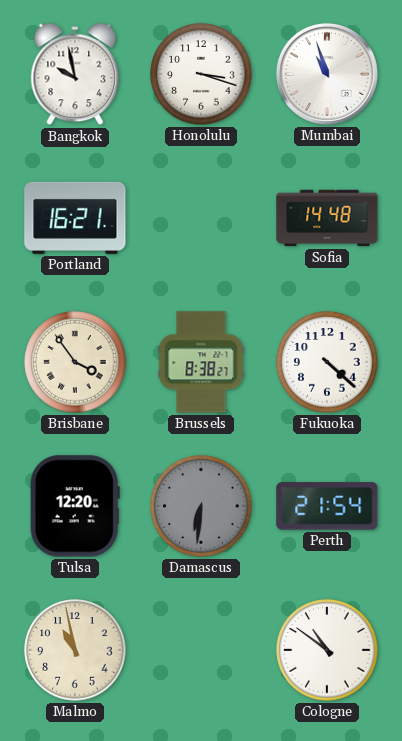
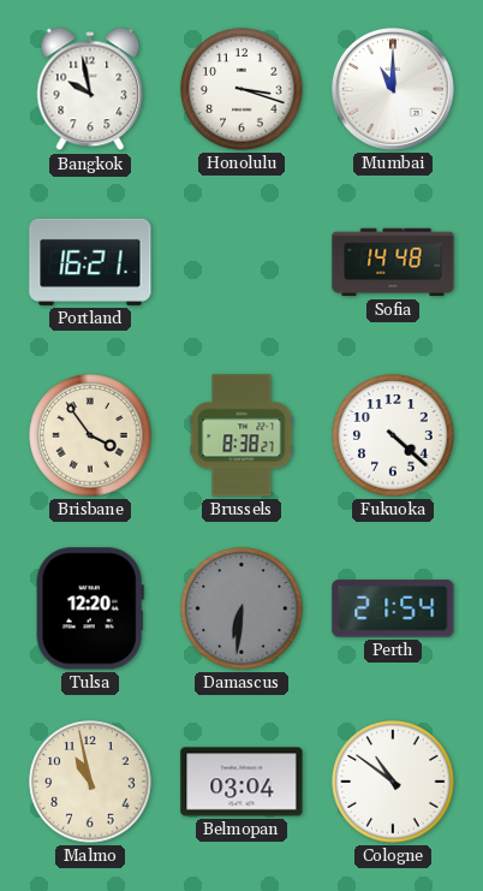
Mumbai: 10:57 -> 11:00 (393, 89)
Belmopan: none -> 03:04 (241, 782)
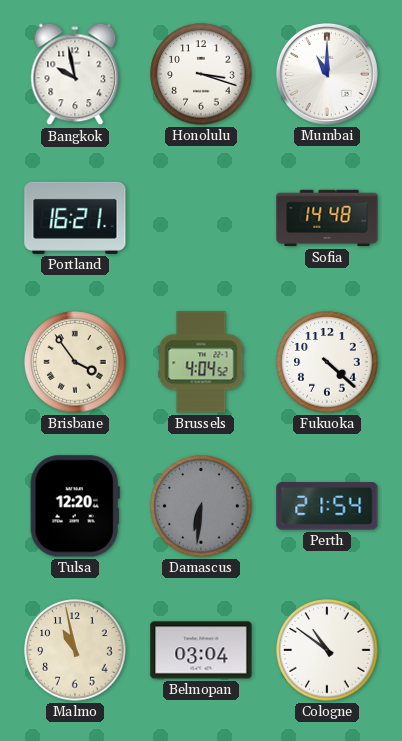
Brussels: 8:38 -> 4:04 (201, 362)
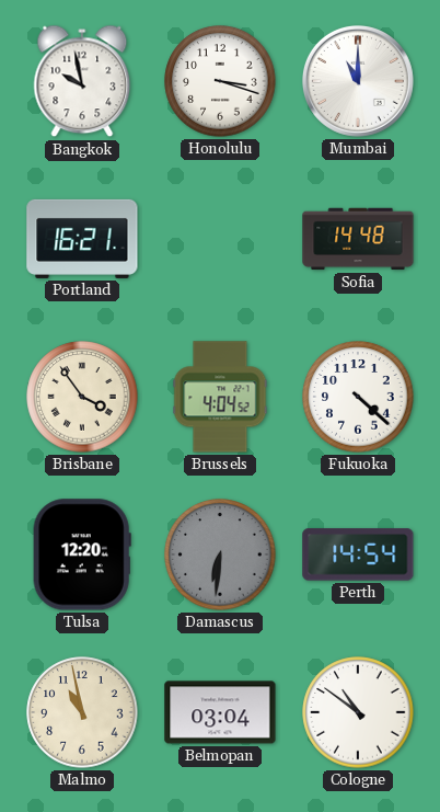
Perth: 21:54 -> 14:54 (358, 554)
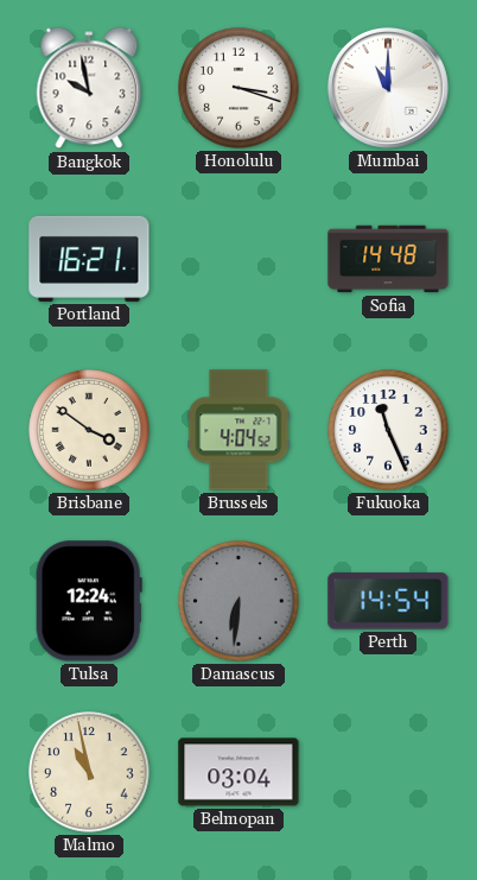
Brisbane: 3:54 -> 3:51 (89, 430)
Fukuoka: 4:22 -> 11:26 (388, 430)
Tulsa: 12:20 -> 12:24 (89, 601)
Cologne: 10:51 -> none (358, 712)
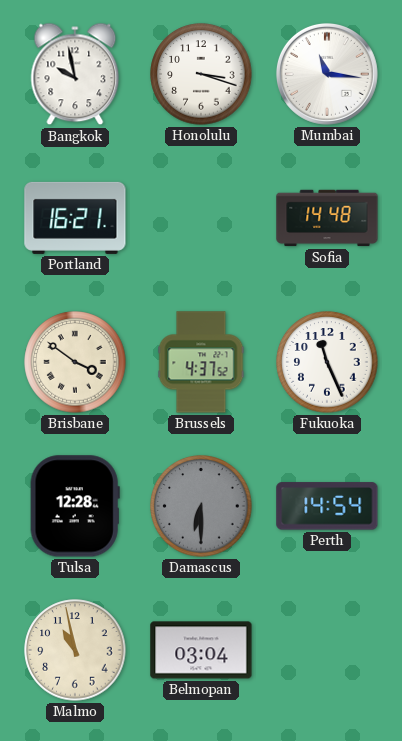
Mumbai: 11:00 -> 11:16 (327, 74)
Brussels: 4:04 -> 4:37 (201, 362)
Tulsa: 12:24 -> 12:28 (75, 506)
Damascus: 6:31 -> 6:30 (201, 506)
